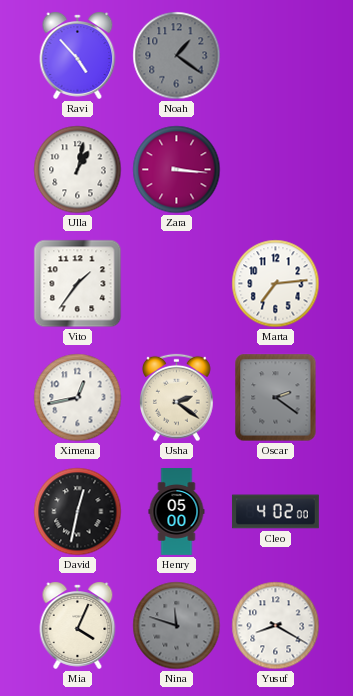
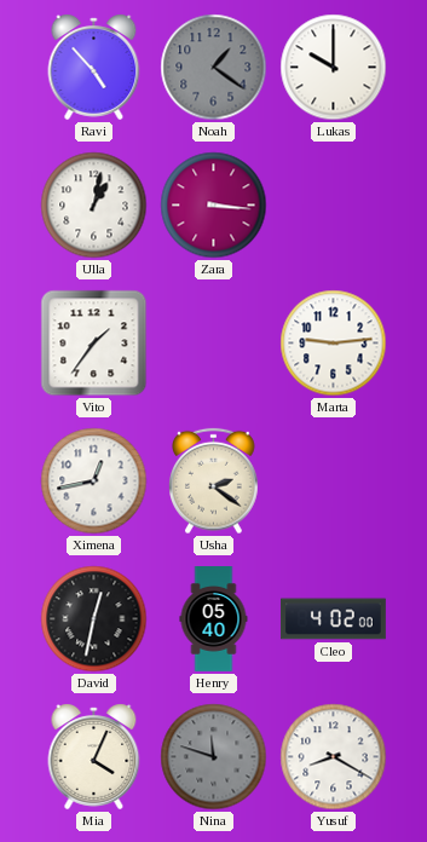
Lukas: none -> 10:00 (334, 68)
Marta: 7:14 -> 9:14 (334, 344)
Oscar: 2:21 -> none (276, 398)
Henry: 05:00 -> 05:40 (214, 619)
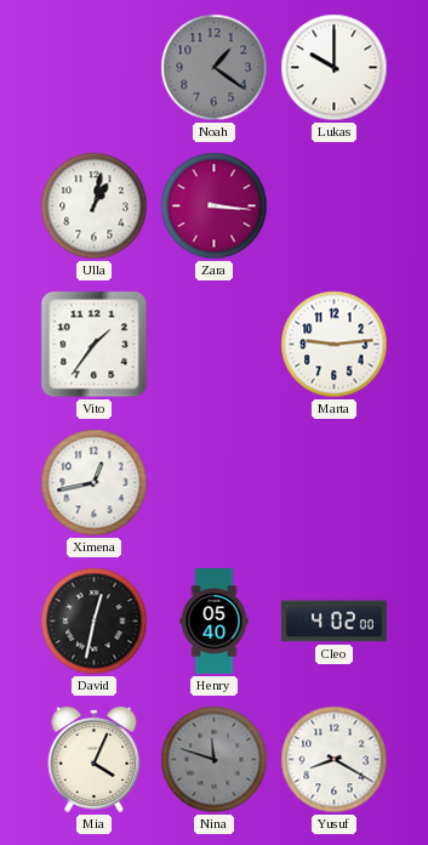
Ravi: 4:53 -> none (94, 67)
Usha: 2:21 -> none (214, 481)
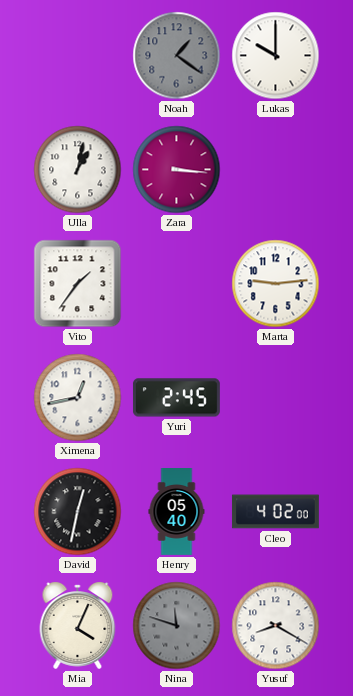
Yuri: none -> 2:45 (176, 398)
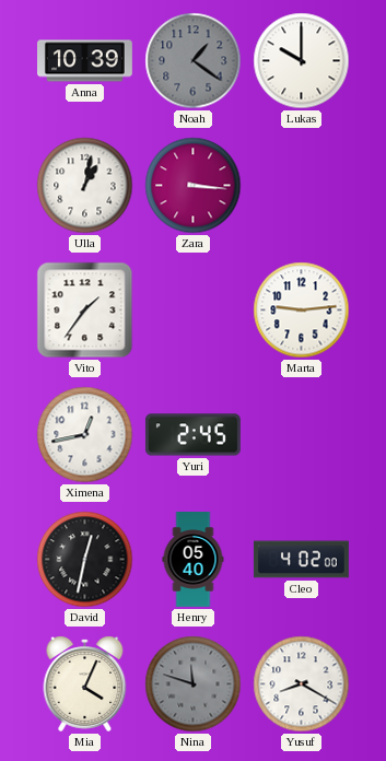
Anna: none -> 10:39 (85, 61)
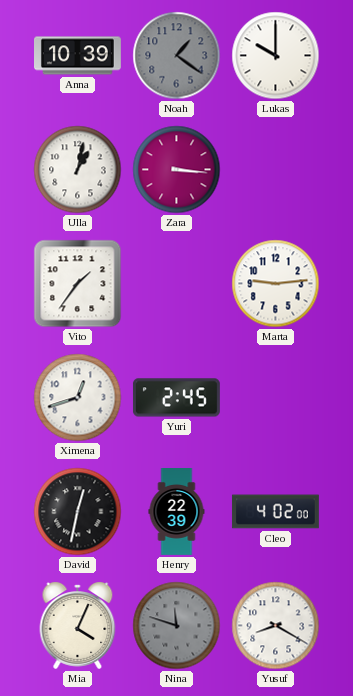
Ximena: 12:43 -> 12:42 (78, 398)
Henry: 05:40 -> 22:39 (177, 512)
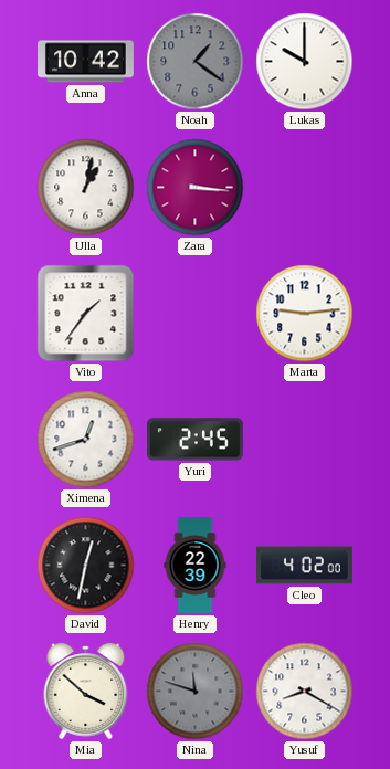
Anna: 10:39 -> 10:42 (86, 62)
Mia: 4:04 -> 3:52 (86, 691)
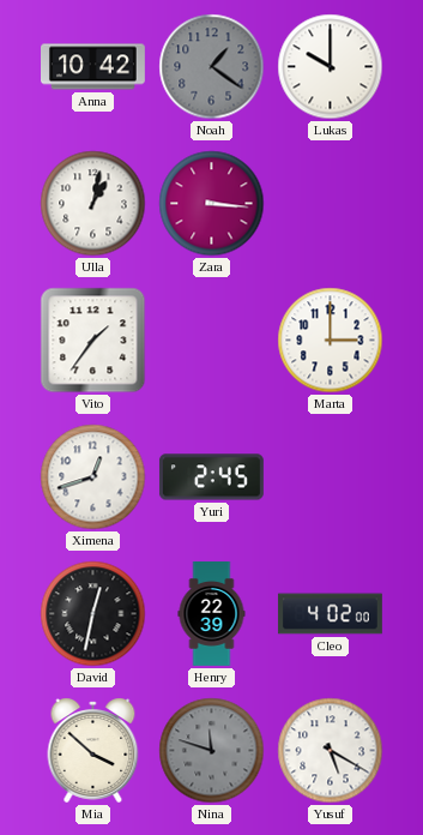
Marta: 9:14 -> 3:00 (331, 341)
Yusuf: 8:20 -> 5:20 (331, 751)
